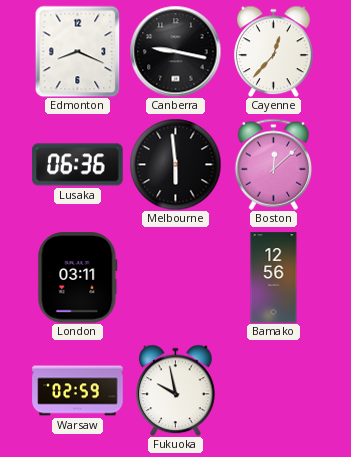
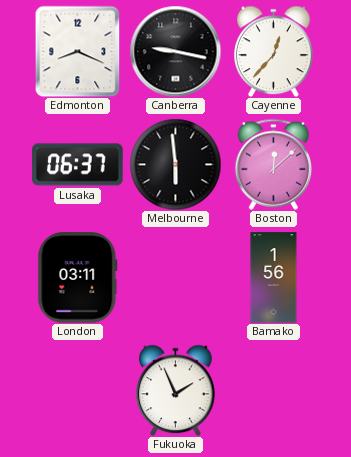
Lusaka: 06:36 -> 06:37 (78, 165)
Bamako: 12:56 -> 1:56 (274, 278)
Warsaw: 02:59 -> none (78, 391)
Fukuoka: 9:58 -> 1:56 (176, 390)
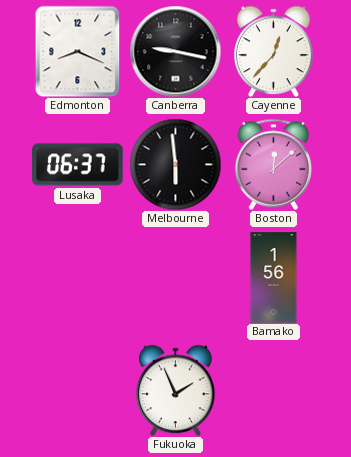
London: 03:11 -> none (78, 278)
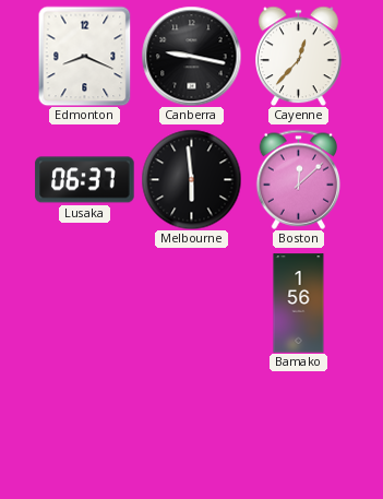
Fukuoka: 1:56 -> none (176, 390)
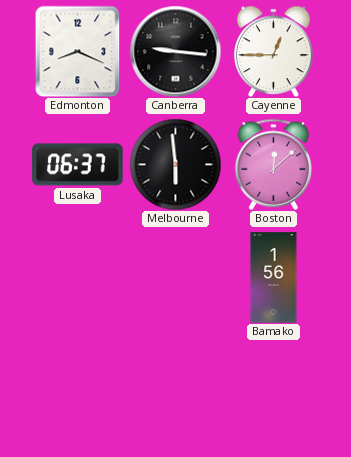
Canberra: 9:17 -> 9:16 (175, 51)
Cayenne: 12:37 -> 12:45 (274, 51)
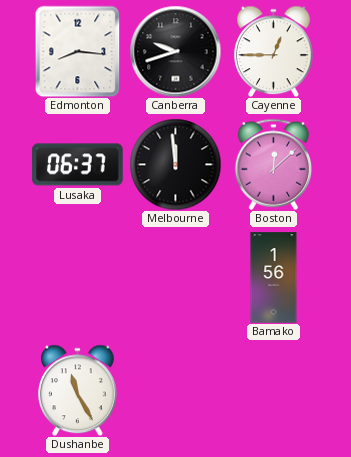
Edmonton: 8:19 -> 8:16 (78, 51)
Canberra: 9:16 -> 9:42 (175, 51)
Melbourne: 5:59 -> 11:59 (175, 164)
Dushanbe: none -> 11:25 (78, 390)
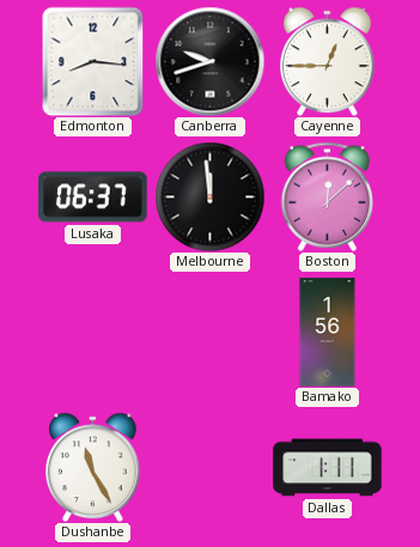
Dallas: none -> 1:11 (328, 468)
